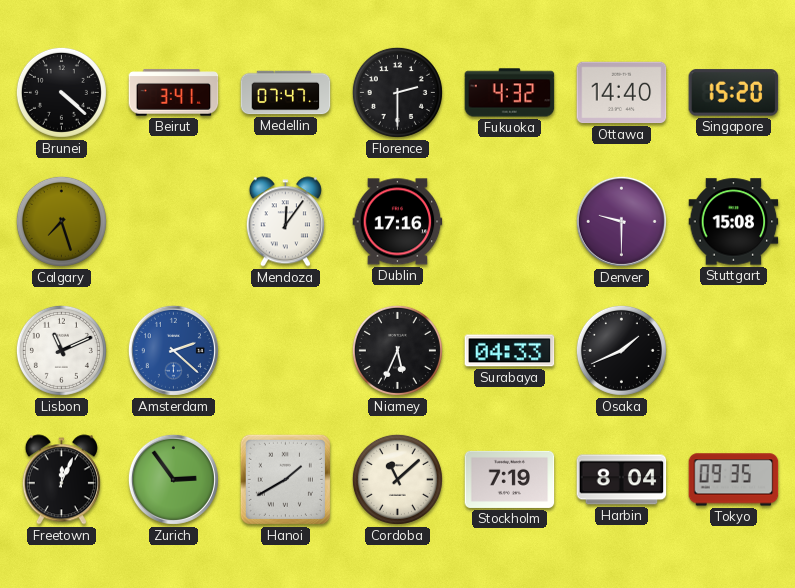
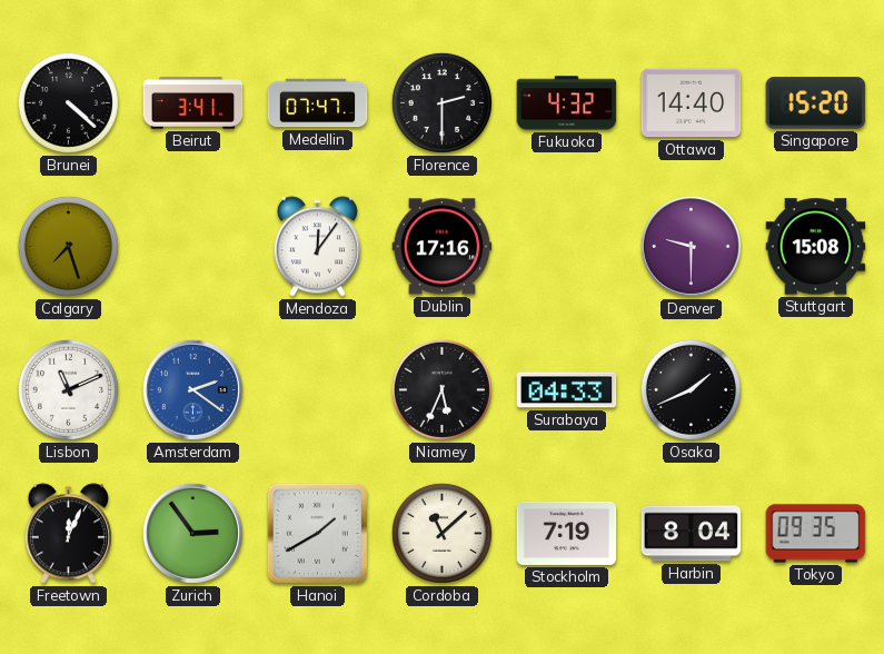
Amsterdam: 2:22 -> 2:21 (192, 389)
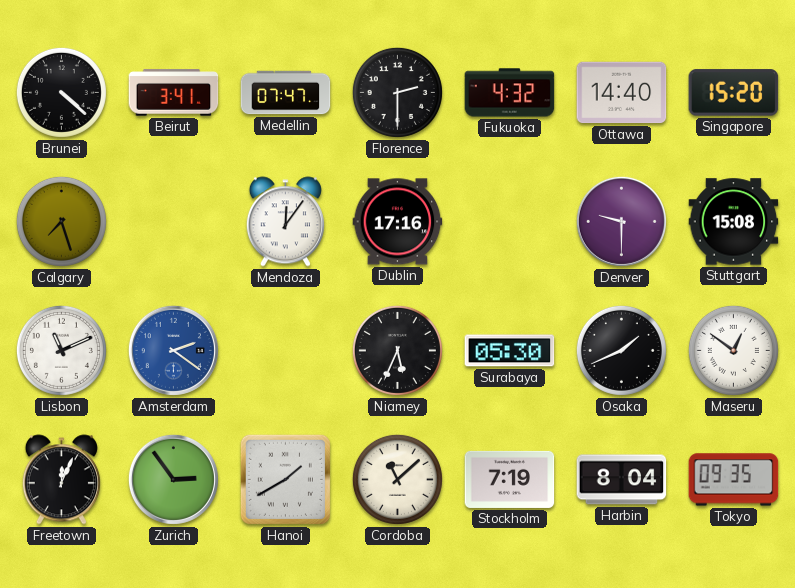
Surabaya: 04:33 -> 05:30 (510, 351)
Maseru: none -> 12:51 (733, 350)
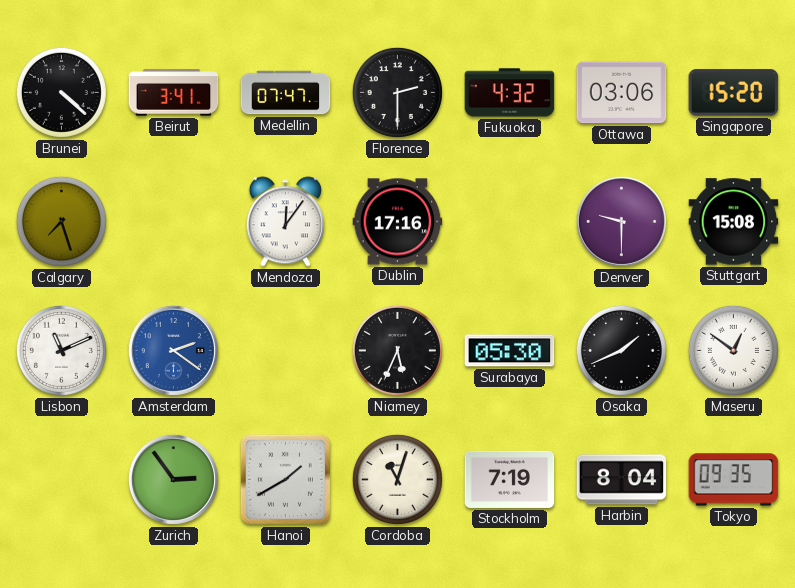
Ottawa: 14:40 -> 03:06 (622, 93)
Freetown: 12:04 -> none (61, 480)
Cordoba: 11:08 -> 11:03 (397, 479)
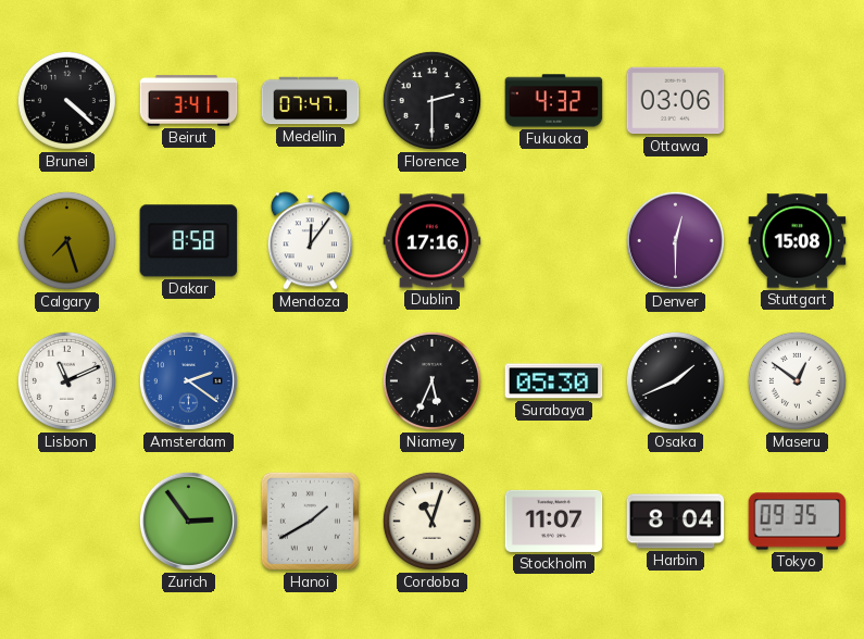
Singapore: 15:20 -> none (734, 93)
Dakar: none -> 8:58 (189, 241)
Denver: 9:30 -> 12:30 (675, 240)
Stockholm: 7:19 -> 11:07 (554, 521)
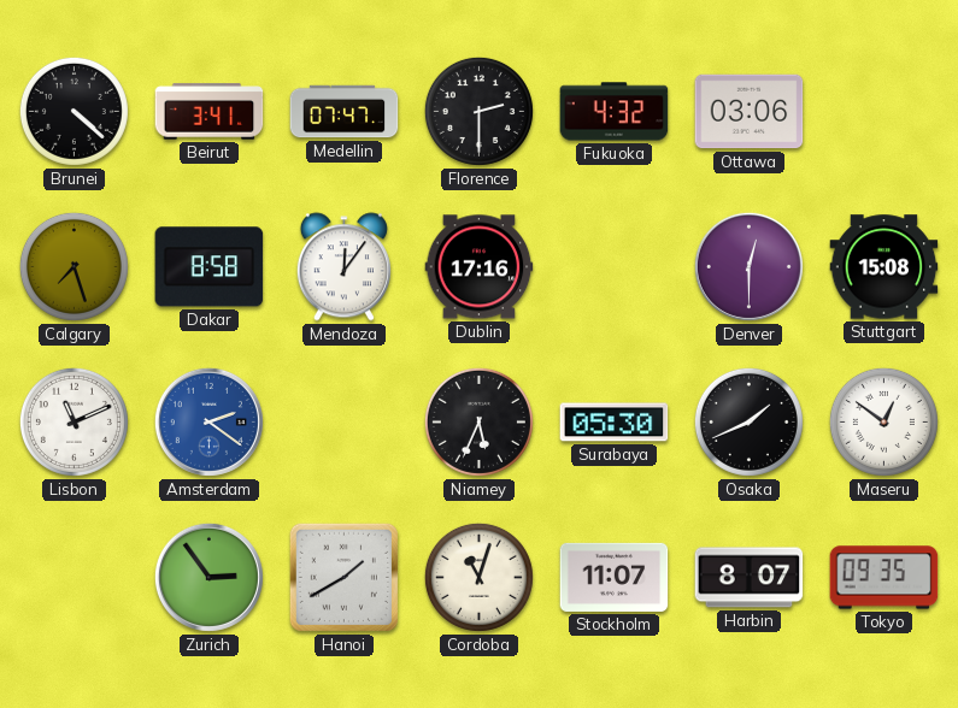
Harbin: 8:04 -> 8:07 (750, 578)
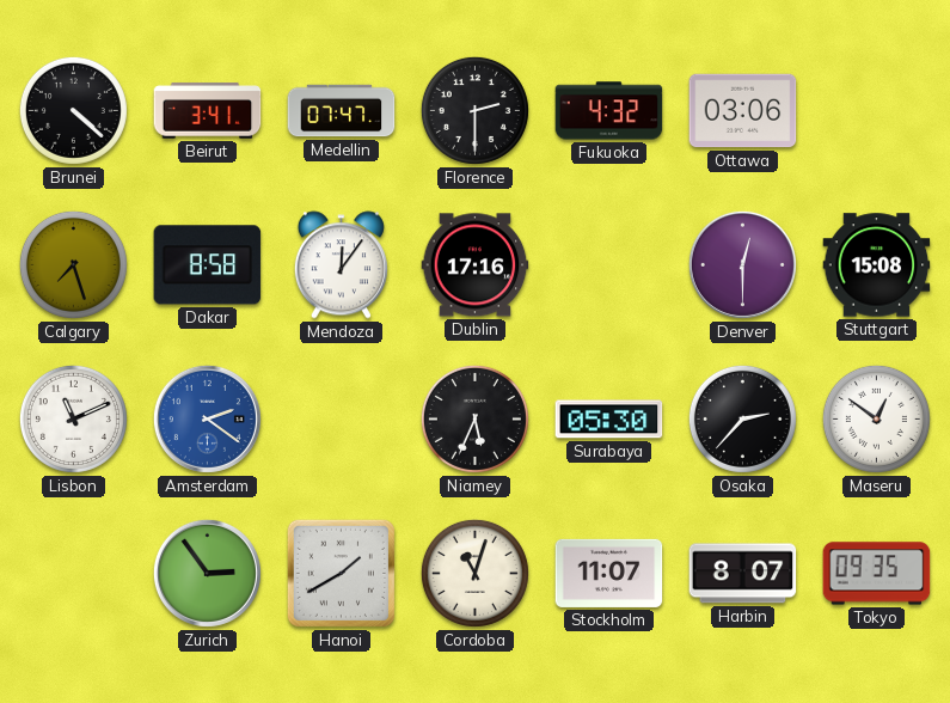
Osaka: 1:41 -> 2:37 (742, 418)
